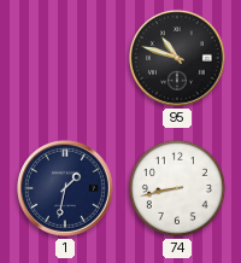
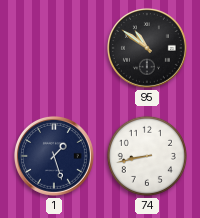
95: 10:48 -> 10:51 (147, 48)
1: 1:32 -> 1:27 (54, 156)
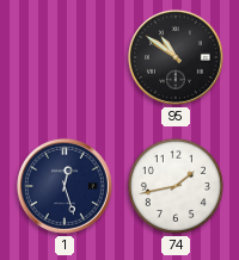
1: 1:27 -> 12:27 (65, 186)
74: 8:43 -> 1:43 (176, 186)
